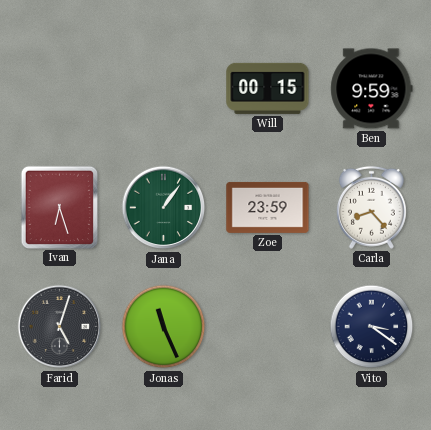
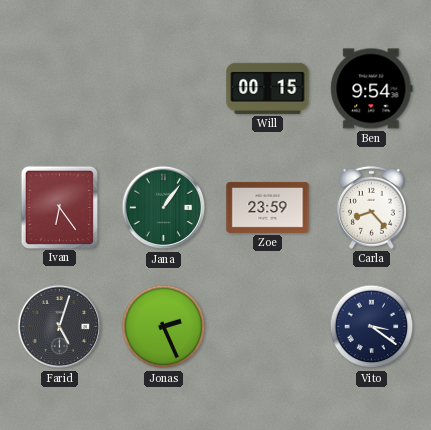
Ben: 9:59 -> 9:54 (372, 89)
Ivan: 6:27 -> 6:24 (59, 207)
Jonas: 11:26 -> 2:26 (164, 327)
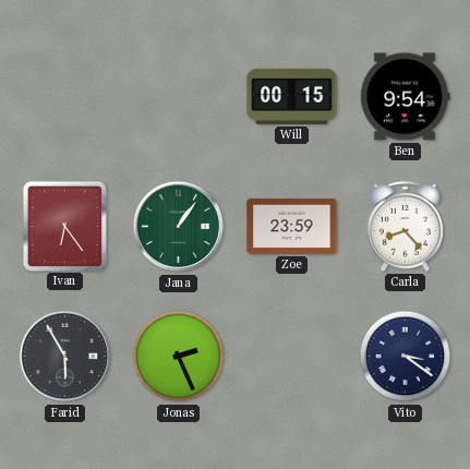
Farid: 5:03 -> 5:55 (65, 357)
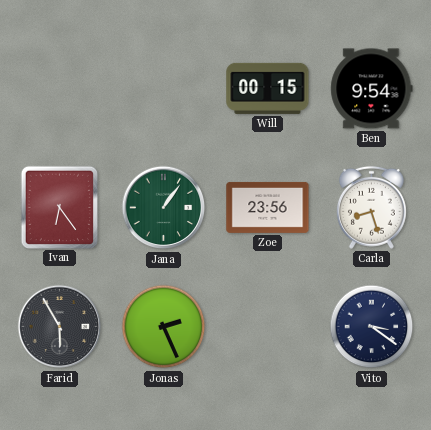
Zoe: 23:59 -> 23:56 (268, 207)
Carla: 8:23 -> 8:27 (371, 207)
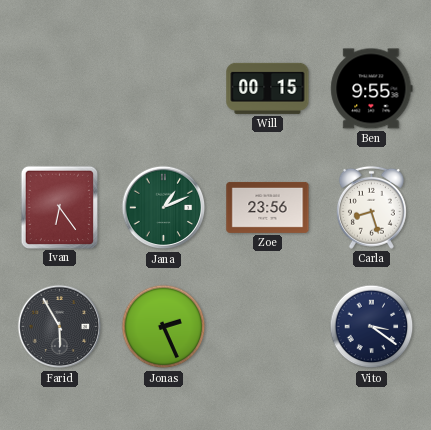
Ben: 9:54 -> 9:55 (372, 89)
Jana: 1:06 -> 1:11 (164, 208)
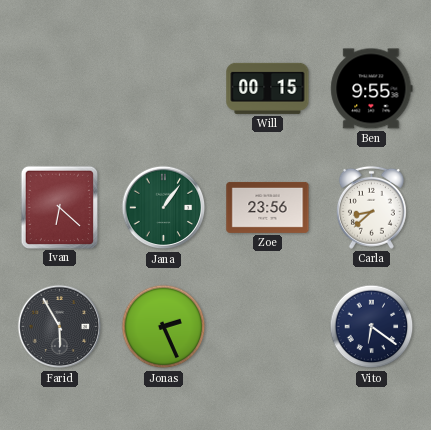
Ivan: 6:24 -> 6:22 (59, 207)
Jana: 1:11 -> 1:06 (164, 208)
Carla: 8:27 -> 8:38 (371, 207)
Vito: 3:21 -> 6:21 (372, 327)
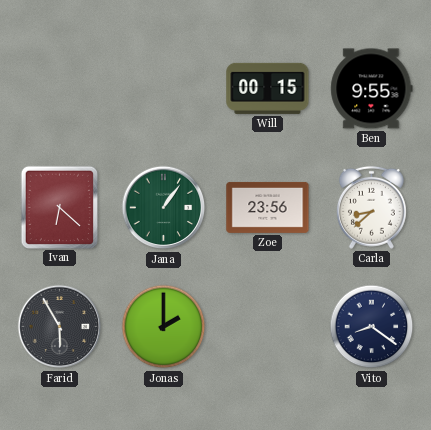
Jonas: 2:26 -> 2:00 (164, 327)
Vito: 6:21 -> 8:21 (372, 327)
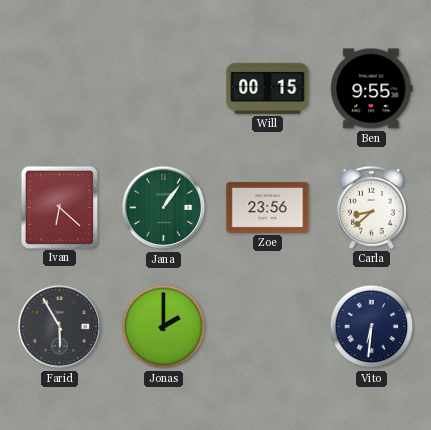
Vito: 8:21 -> 6:31 (372, 327)
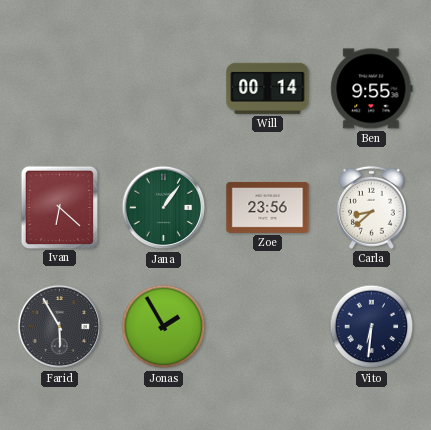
Will: 00:15 -> 00:14 (268, 88)
Jonas: 2:00 -> 1:55 (164, 327)
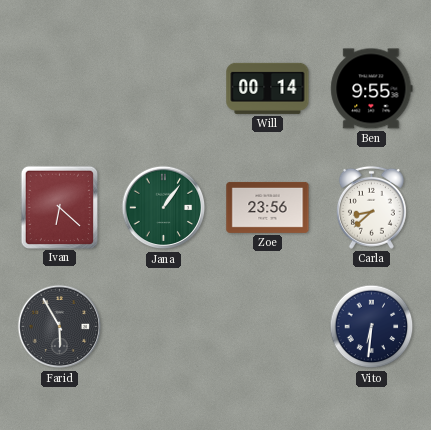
Jonas: 1:55 -> none (164, 327)
